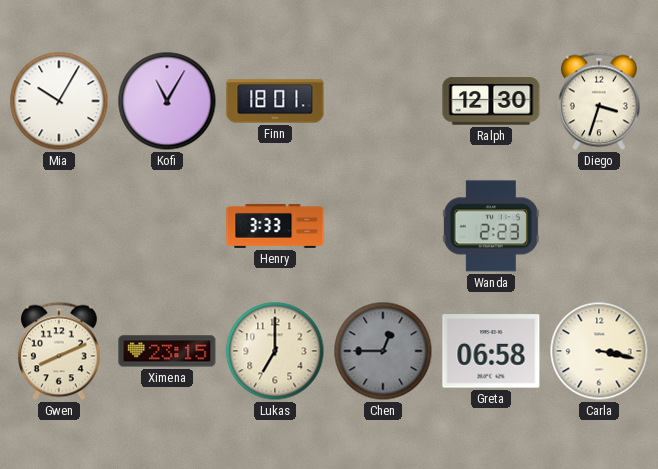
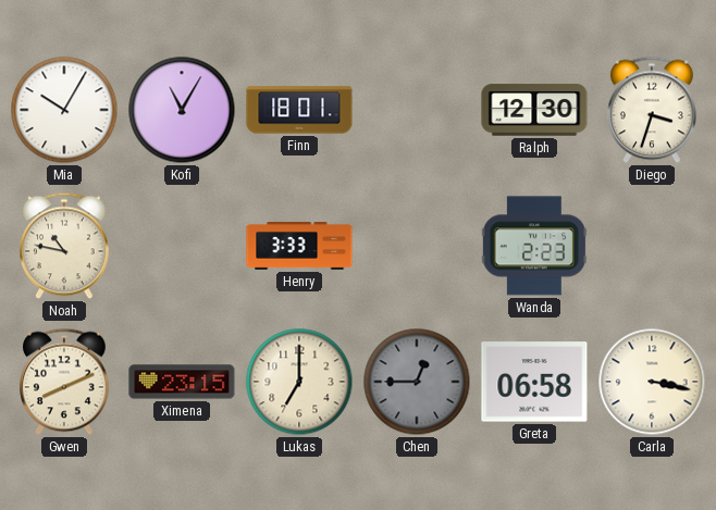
Noah: none -> 10:47 (65, 246)
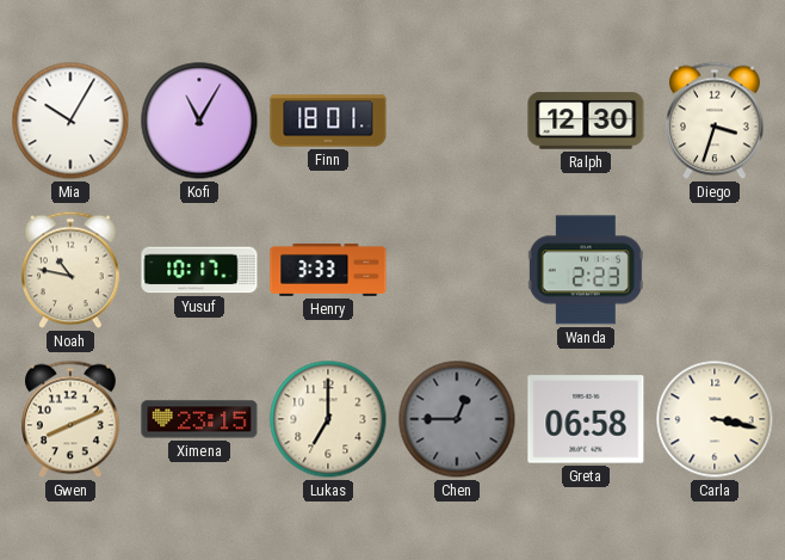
Yusuf: none -> 10:17 (199, 270)
